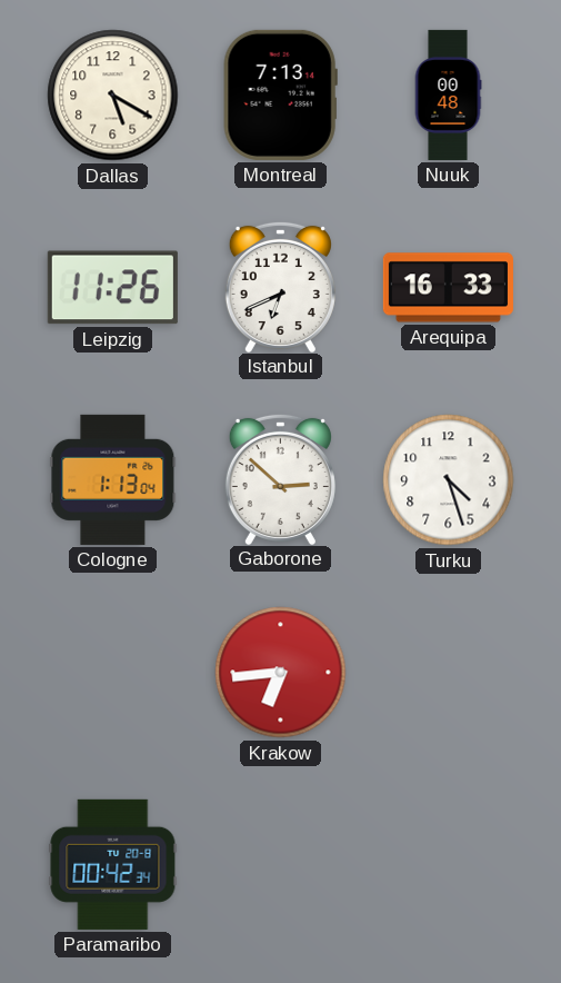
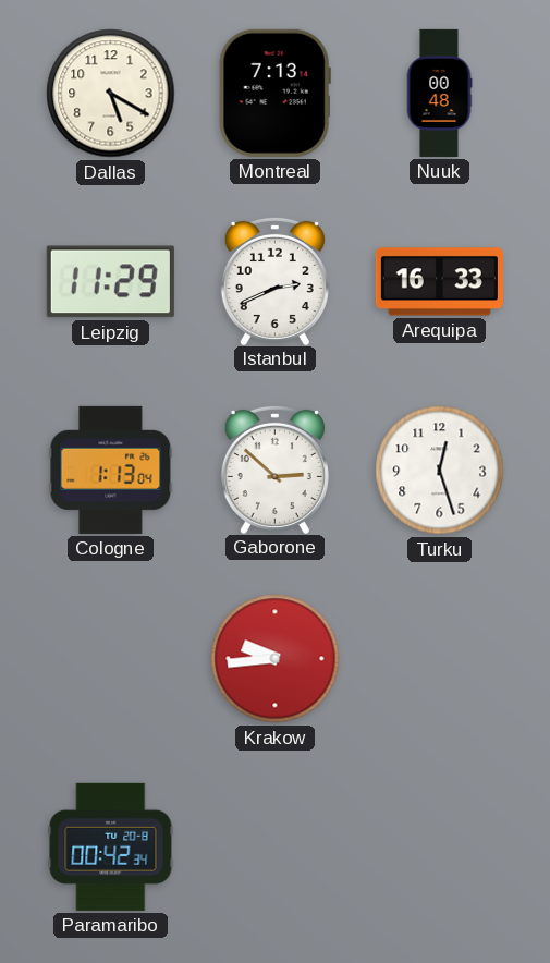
Leipzig: 11:26 -> 11:29 (110, 282)
Istanbul: 6:41 -> 2:41 (274, 280)
Turku: 4:27 -> 12:27 (440, 471)
Krakow: 6:44 -> 9:44 (276, 659)
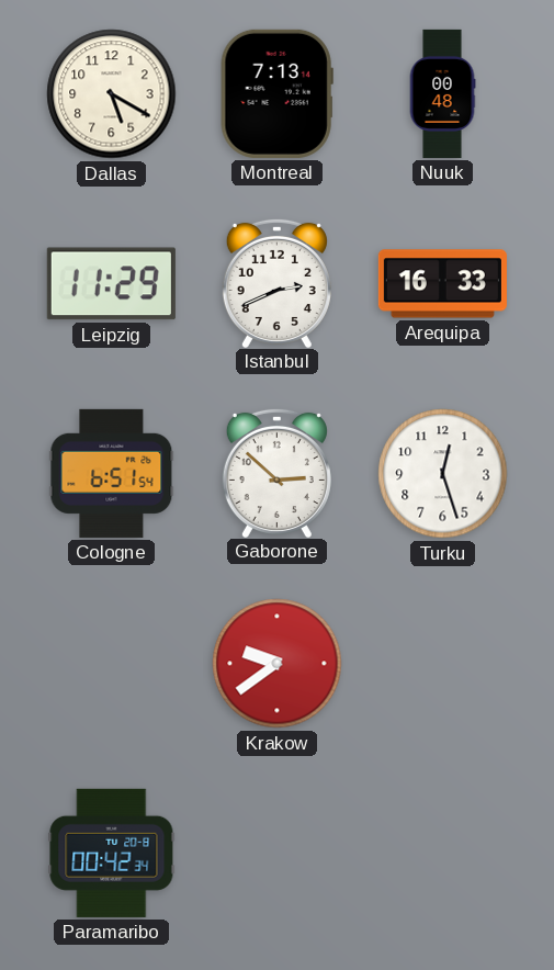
Cologne: 1:13 -> 6:51 (112, 473)
Krakow: 9:44 -> 9:39 (278, 664)
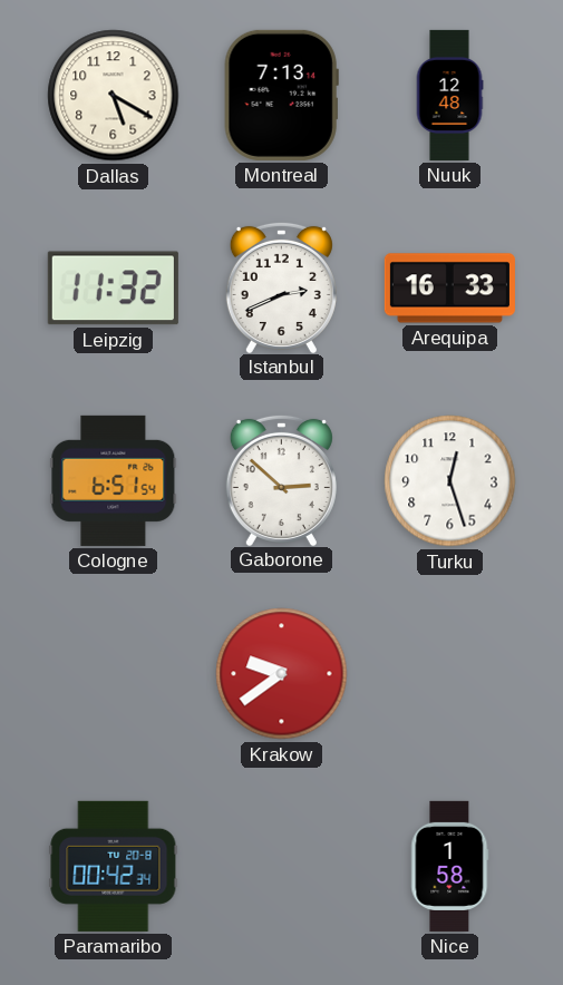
Nuuk: 00:48 -> 12:48 (449, 95)
Leipzig: 11:29 -> 11:32 (113, 289)
Nice: none -> 1:58 (450, 866)
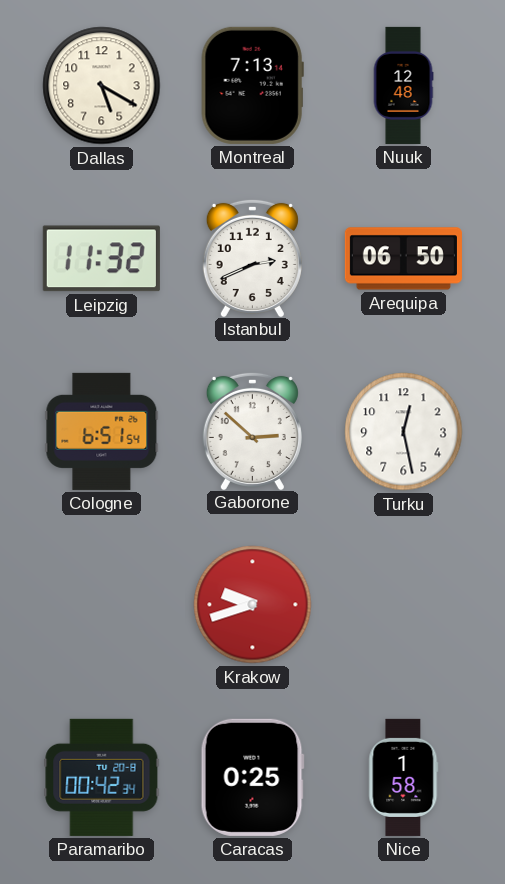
Arequipa: 16:33 -> 06:50 (403, 259)
Turku: 12:27 -> 12:28 (404, 432)
Krakow: 9:39 -> 9:42 (253, 605)
Caracas: none -> 0:25 (252, 777)
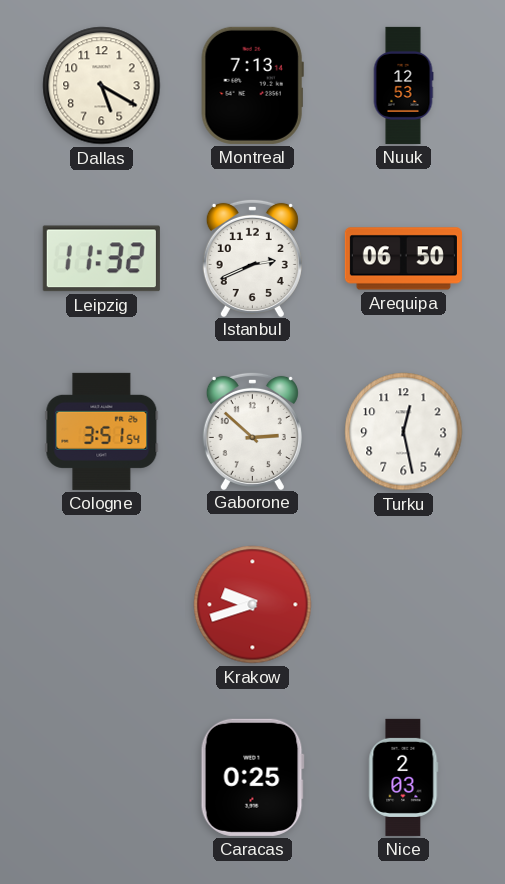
Nuuk: 12:48 -> 12:53 (403, 85)
Cologne: 6:51 -> 3:51 (102, 431)
Paramaribo: 00:42 -> none (102, 777)
Nice: 1:58 -> 2:03 (404, 777)
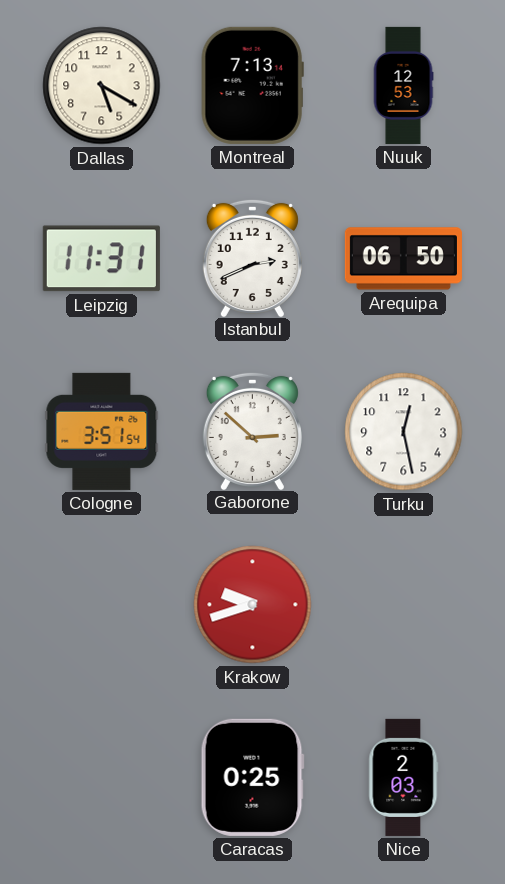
Leipzig: 11:32 -> 11:31 (101, 259)
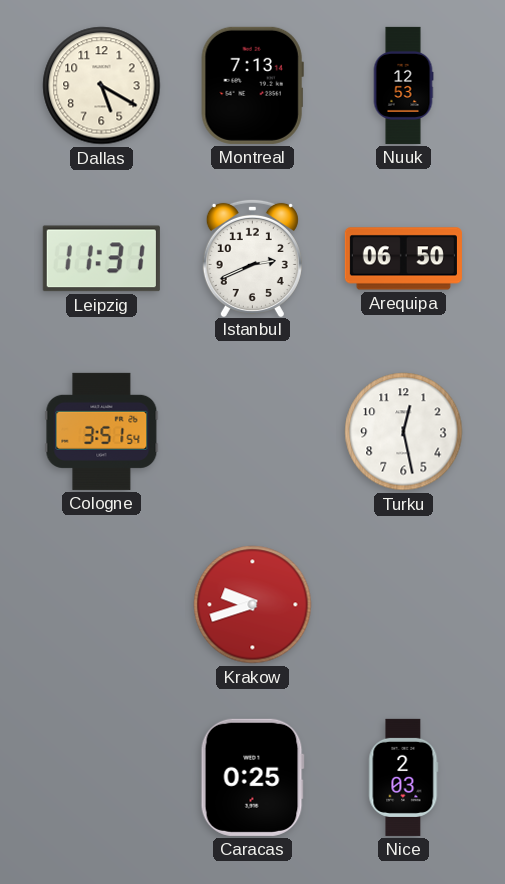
Gaborone: 2:52 -> none (252, 430)
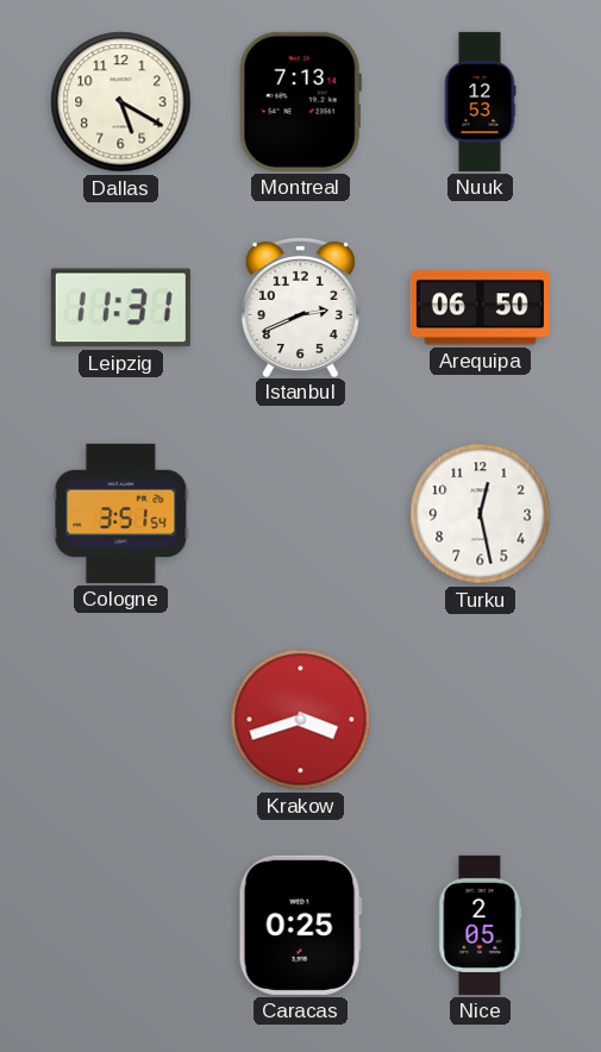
Krakow: 9:42 -> 3:42 (301, 720)
Nice: 2:03 -> 2:05 (481, 925)
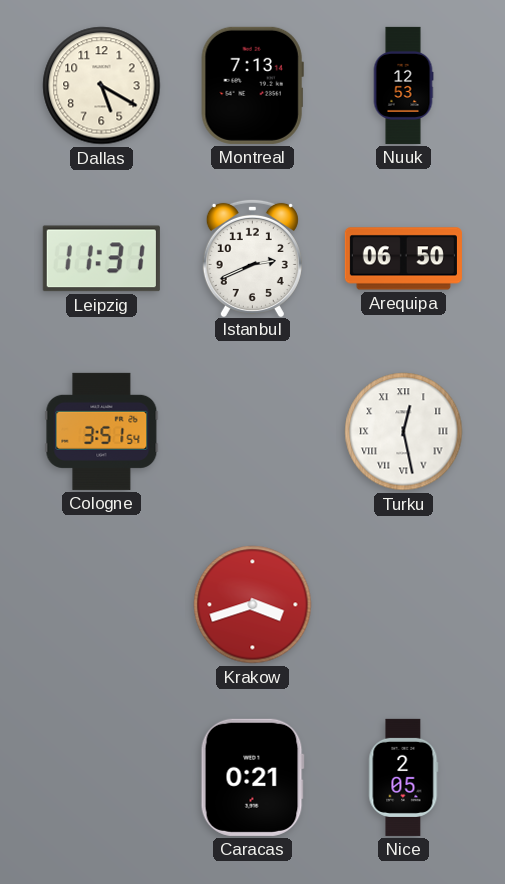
Turku numerals: Arabic -> Roman (404, 432)
Caracas: 0:25 -> 0:21 (252, 777)
